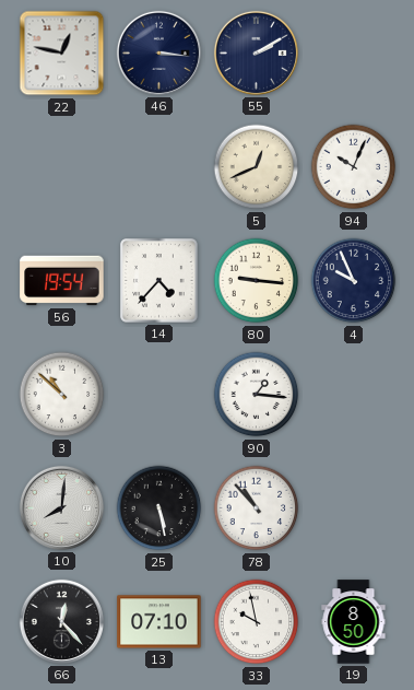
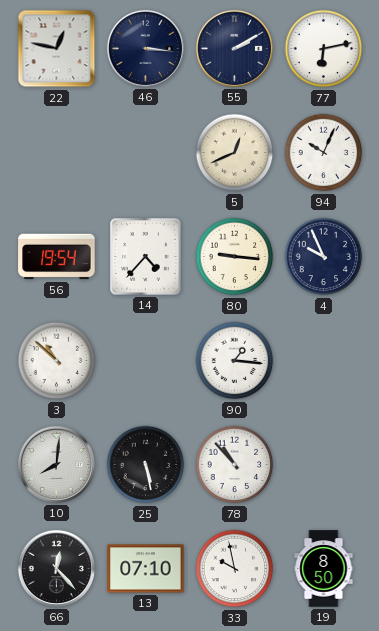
77: none -> 6:13 (324, 49)
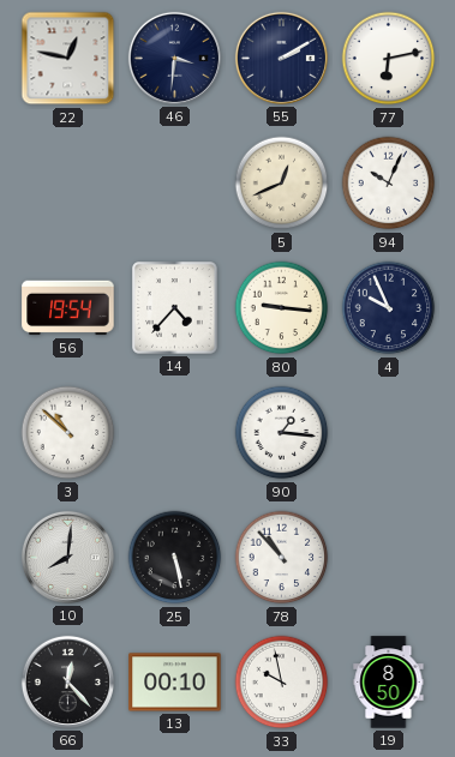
46: 3:16 -> 3:31 (174, 58)
13: 07:10 -> 00:10 (175, 683)
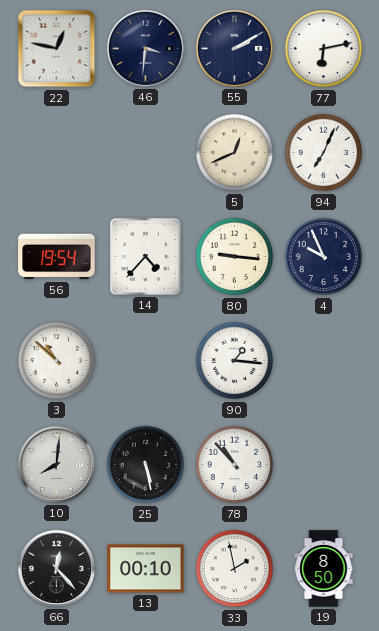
94: 10:04 -> 7:04 (324, 153)
33: 9:58 -> 1:58 (235, 569)
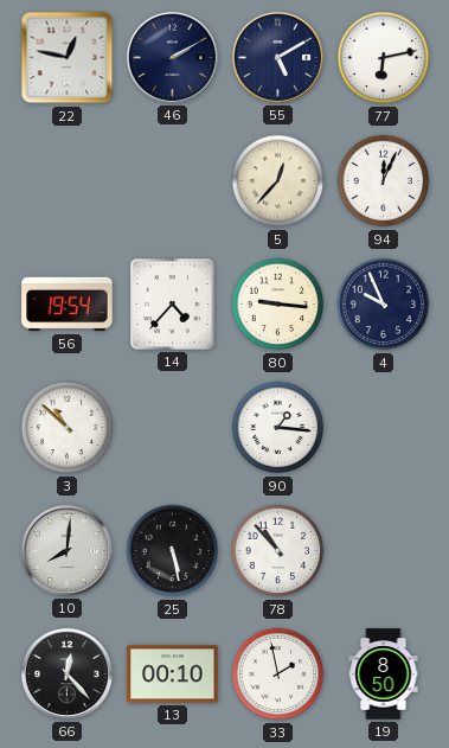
46: 3:31 -> 2:10 (172, 57)
55: 2:10 -> 5:10 (277, 57)
5: 12:41 -> 12:37 (278, 181)
94: 7:04 -> 12:04 (384, 181)
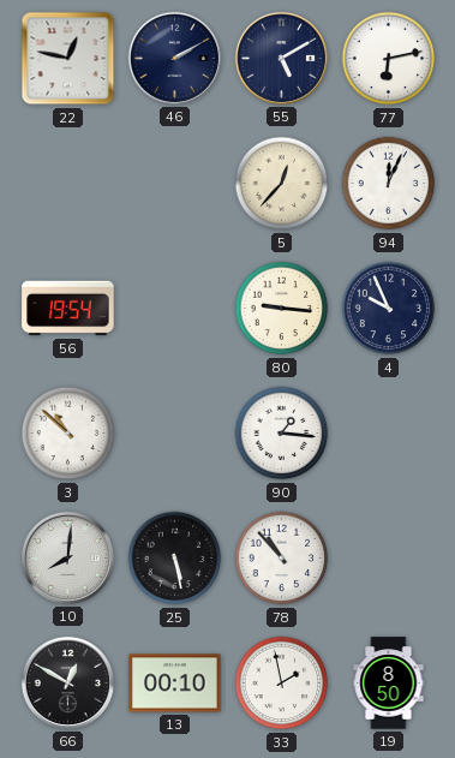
14: 4:37 -> none (173, 305)
66: 12:23 -> 12:50 (67, 682)
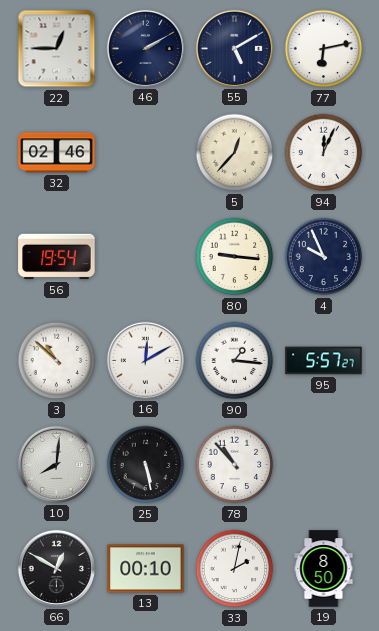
22: 12:47 -> 12:45 (57, 49)
32: none -> 02:46 (57, 153)
16: none -> 12:10 (145, 360)
95: none -> 5:57 (324, 361)
33: 1:58 -> 2:02 (235, 569)
